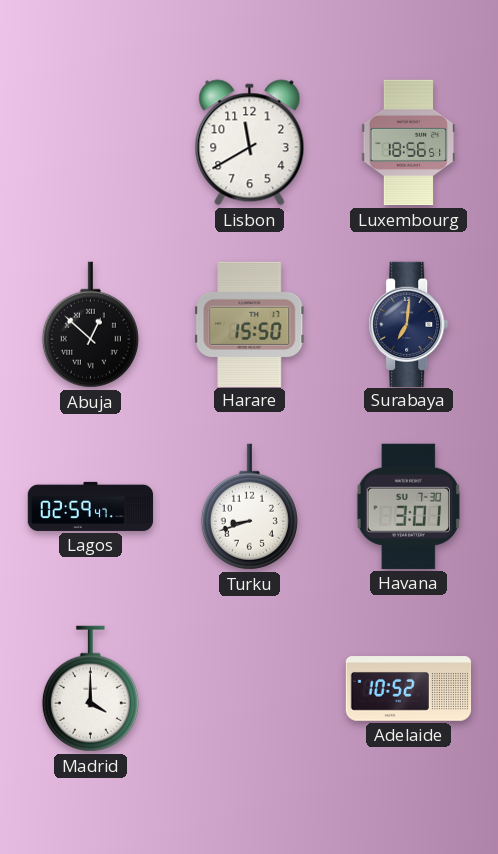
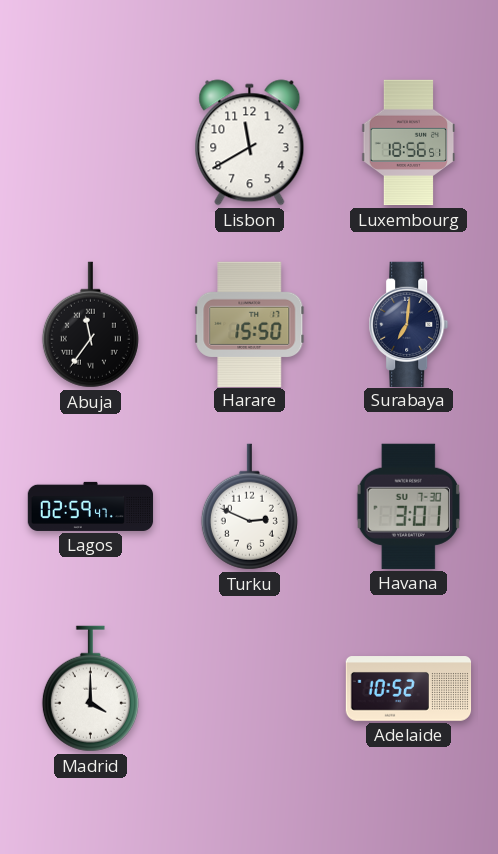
Abuja: 12:52 -> 11:36 (90, 325)
Turku: 8:42 -> 2:49 (249, 507)
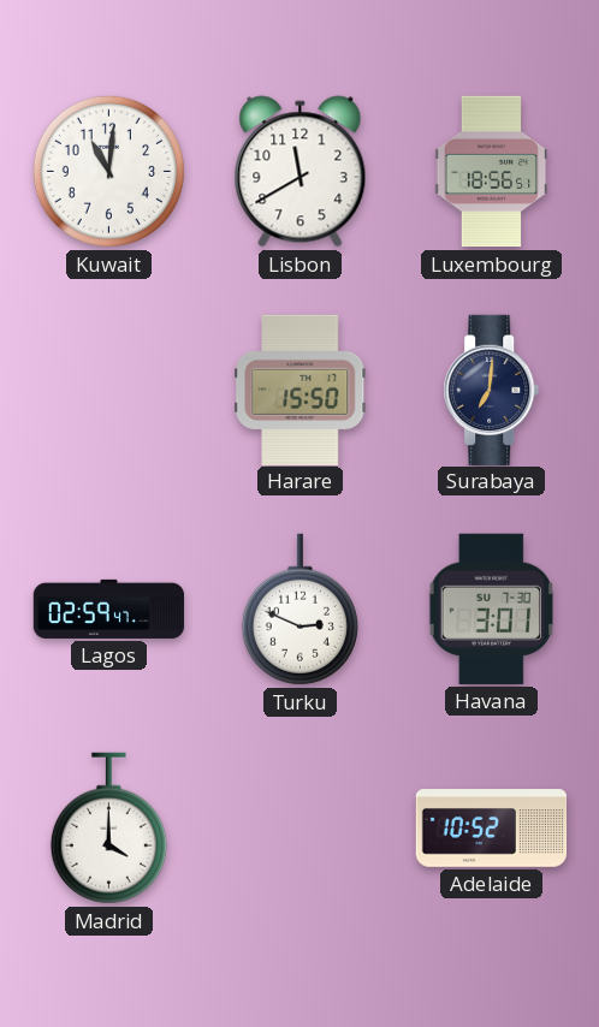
Kuwait: none -> 11:01 (108, 171)
Abuja: 11:36 -> none (90, 325)
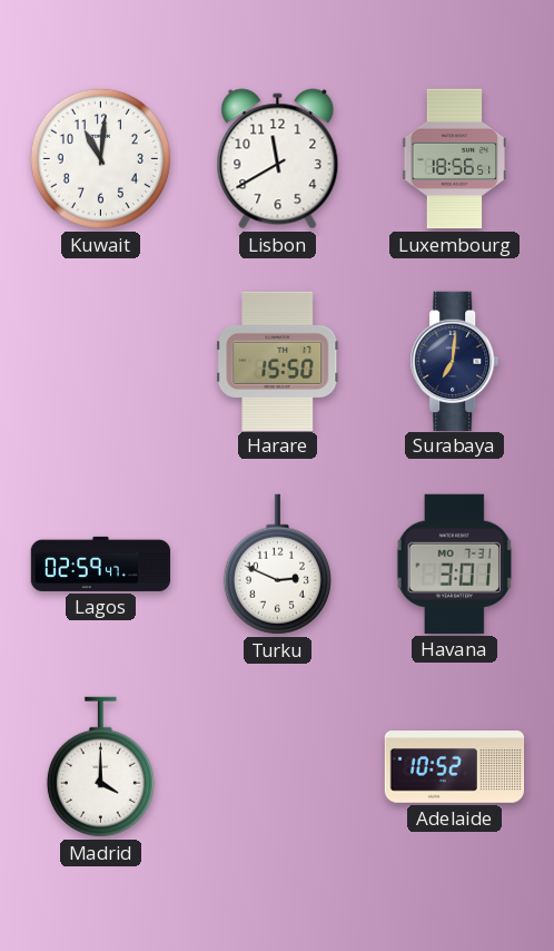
Havana date: SU 7-30 -> MO 7-31 (454, 563)
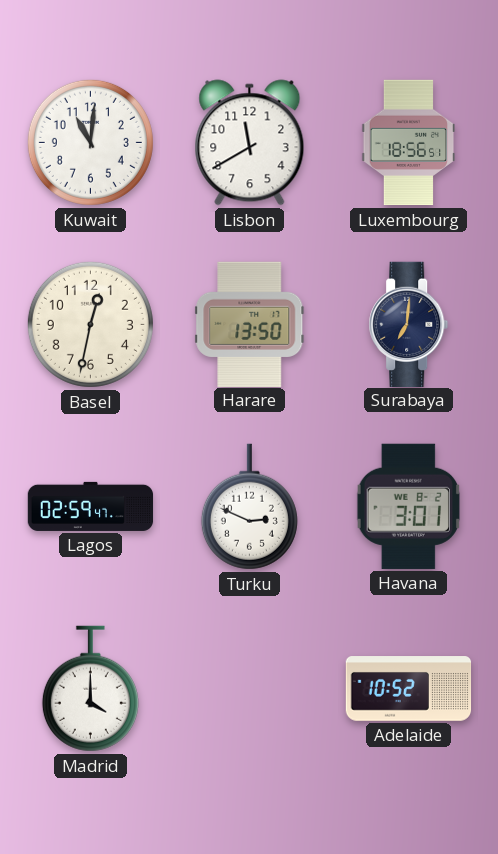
Basel: none -> 12:32 (90, 324)
Harare: 15:50 -> 13:50 (250, 324)
Havana date: MO 7-31 -> WE 8-2 (408, 506)
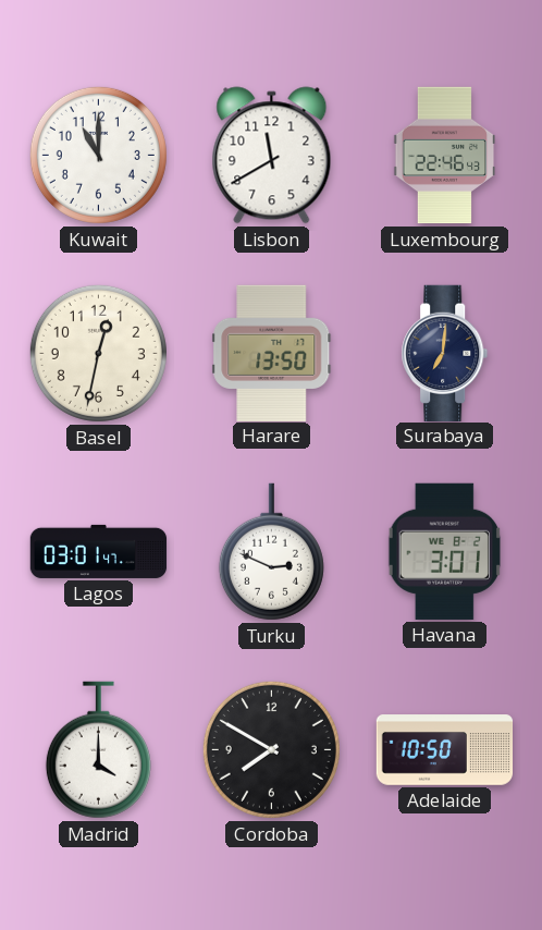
Kuwait: 11:01 -> 11:00 (98, 155)
Luxembourg: 18:56 -> 22:46 (445, 156)
Lagos: 02:59 -> 03:01 (99, 551)
Cordoba: none -> 7:50 (271, 749)
Adelaide: 10:52 -> 10:50 (445, 750)
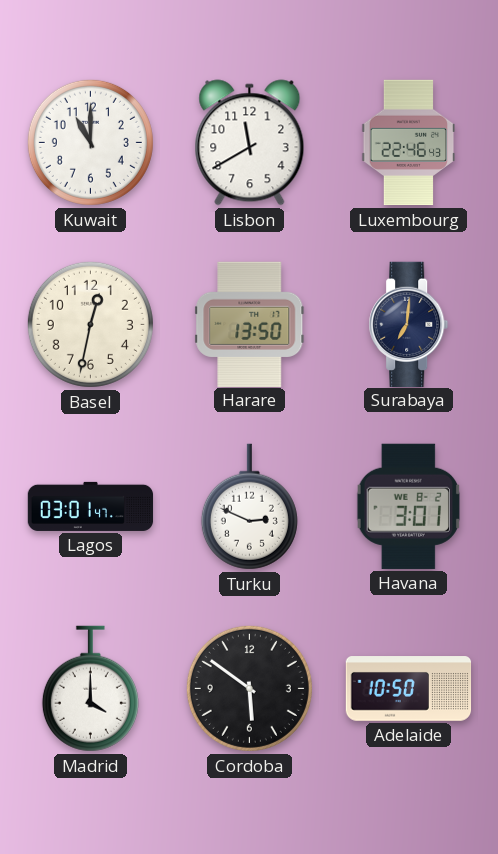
Cordoba: 7:50 -> 5:51 (249, 688)
